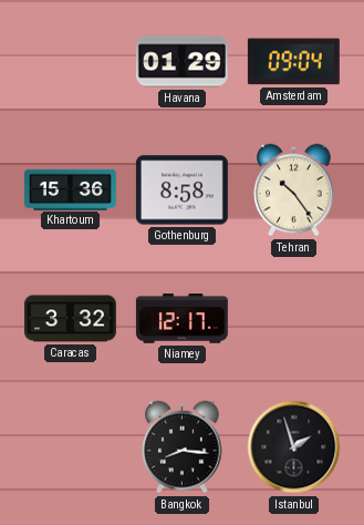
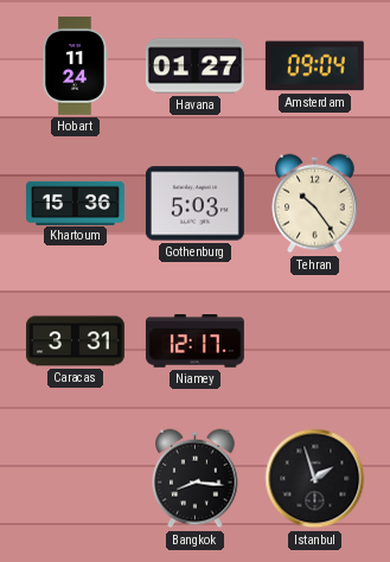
Hobart: none -> 11:24 (76, 65)
Havana: 01:29 -> 01:27 (194, 66)
Gothenburg: 8:58 -> 5:03 (194, 204)
Caracas: 3:32 -> 3:31 (75, 341)
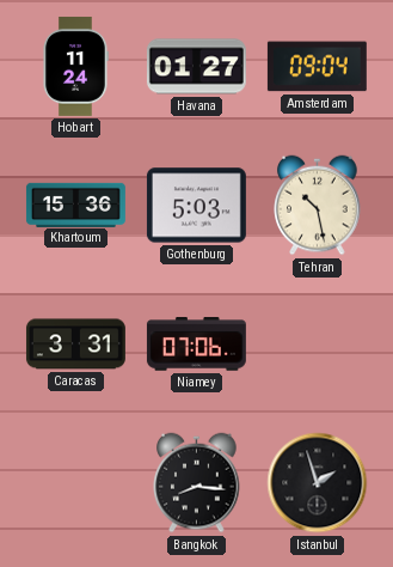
Tehran: 10:24 -> 10:28 (318, 206)
Niamey: 12:17 -> 07:06 (196, 345)
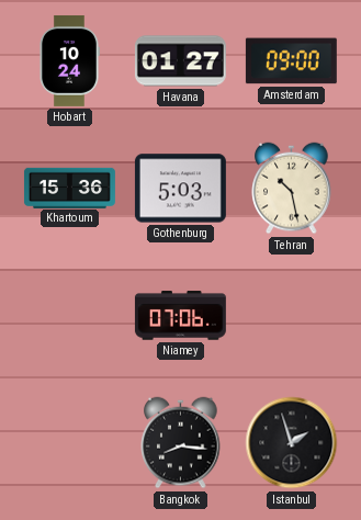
Hobart: 11:24 -> 10:24 (70, 60)
Amsterdam: 09:04 -> 09:00 (291, 61)
Caracas: 3:31 -> none (75, 345)
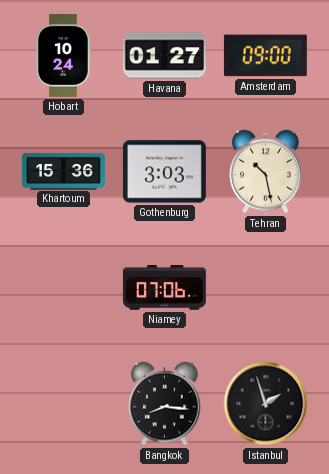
Gothenburg: 5:03 -> 3:03 (164, 172)
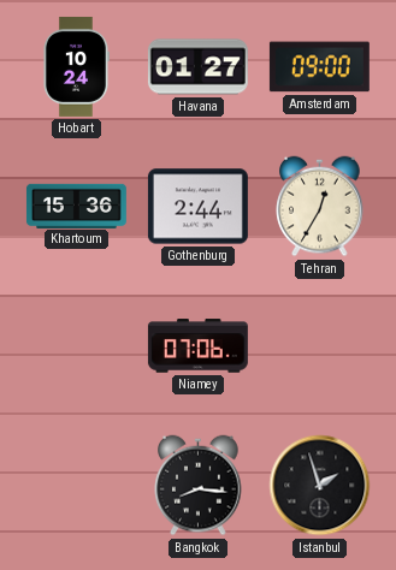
Gothenburg: 3:03 -> 2:44 (197, 207)
Tehran: 10:28 -> 12:35 (320, 207)
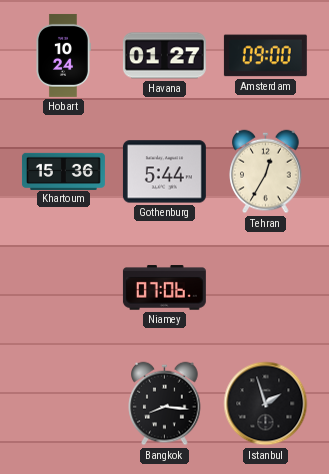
Gothenburg: 2:44 -> 5:44 (164, 172)
